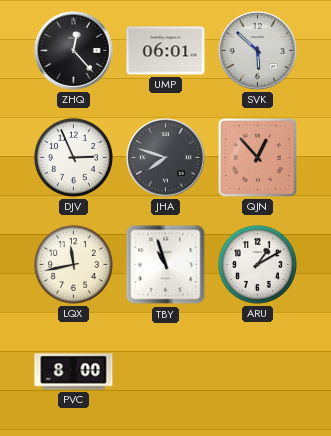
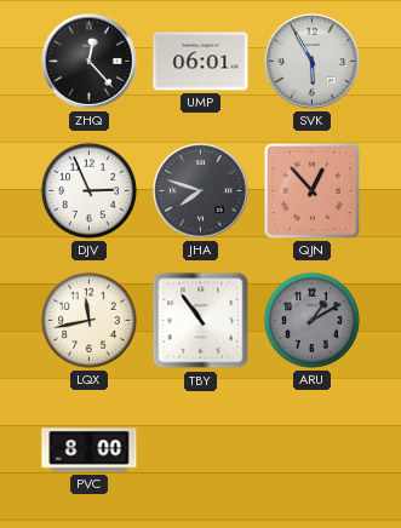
SVK: 5:52 -> 5:55 (313, 62)
TBY: 10:57 -> 10:54 (201, 321)
ARU dial: white -> grey (311, 320)
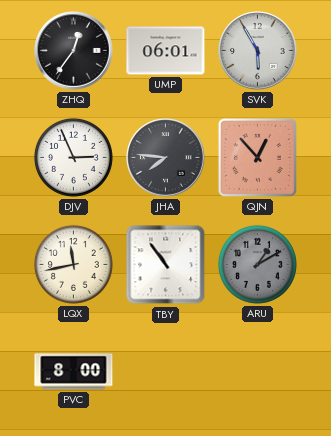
ZHQ: 12:23 -> 12:36 (74, 51)
JHA: 7:48 -> 7:46 (166, 158)
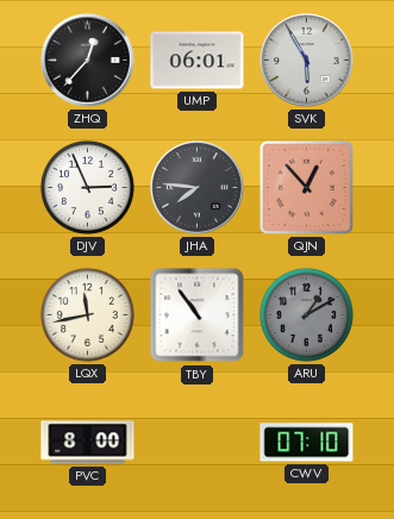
ZHQ: 12:36 -> 12:37 (88, 61)
CWV: none -> 07:10 (307, 443)
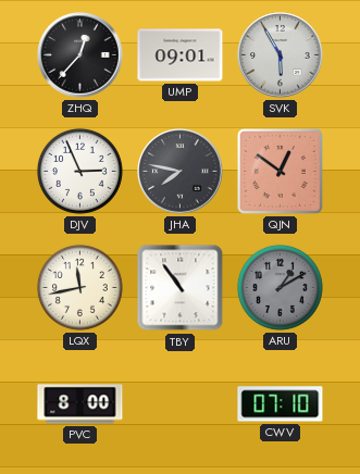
UMP: 06:01 -> 09:01 (181, 55)
JHA: 7:46 -> 7:47 (181, 172)
QJN: 12:53 -> 12:51 (280, 171)
